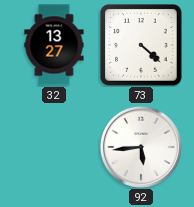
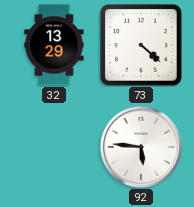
32: 13:27 -> 13:29 (54, 45)
92: 5:44 -> 5:46 (141, 147)
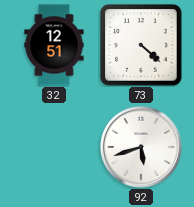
32: 13:29 -> 12:51 (54, 45)
92: 5:46 -> 5:42 (141, 147)
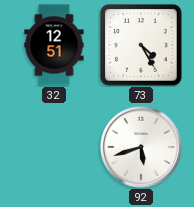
73: 4:22 -> 4:25 (141, 45)
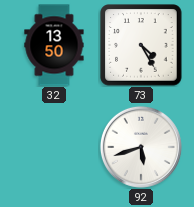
32: 12:51 -> 13:50 (54, 45)
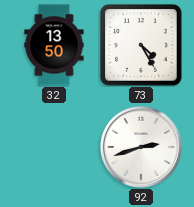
92: 5:42 -> 2:42 (141, 147)
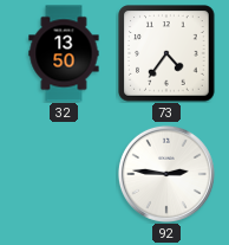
73: 4:25 -> 4:36 (166, 53)
92: 2:42 -> 2:46 (166, 174)
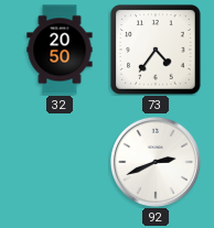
32: 13:50 -> 20:50 (60, 50)
92: 2:46 -> 2:41 (156, 162)
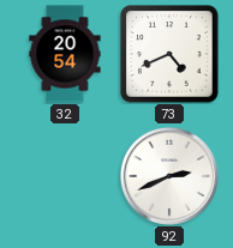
32: 20:50 -> 20:54 (65, 54)
73: 4:36 -> 4:41 (169, 54)
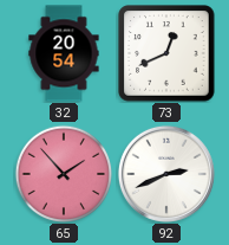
73: 4:41 -> 12:41 (166, 53)
65: none -> 1:53 (63, 173)
